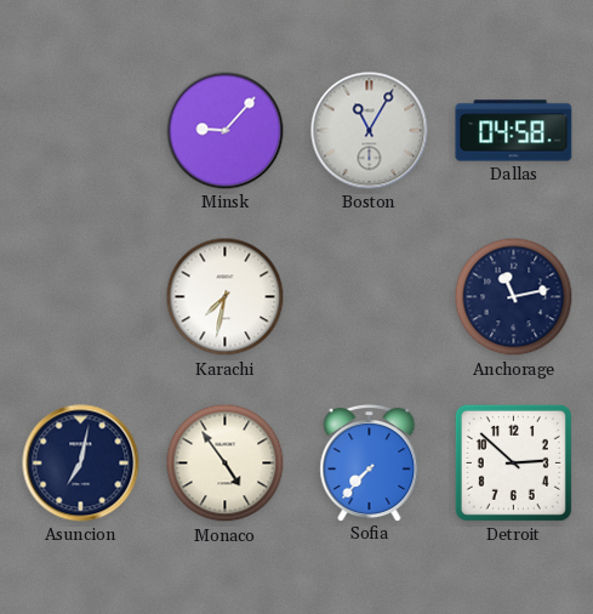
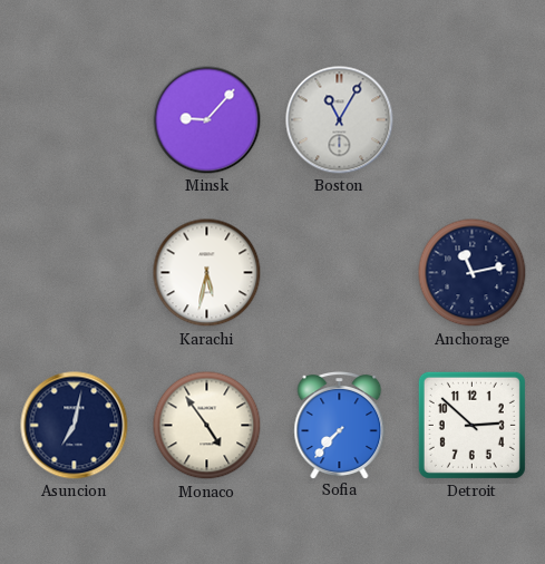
Dallas: 04:58 -> none (514, 131)
Karachi: 7:32 -> 5:32 (207, 273)
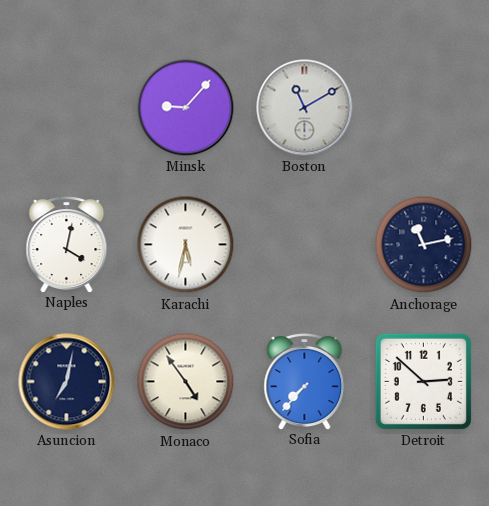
Boston: 11:05 -> 11:10 (305, 108)
Naples: none -> 4:02 (67, 245)
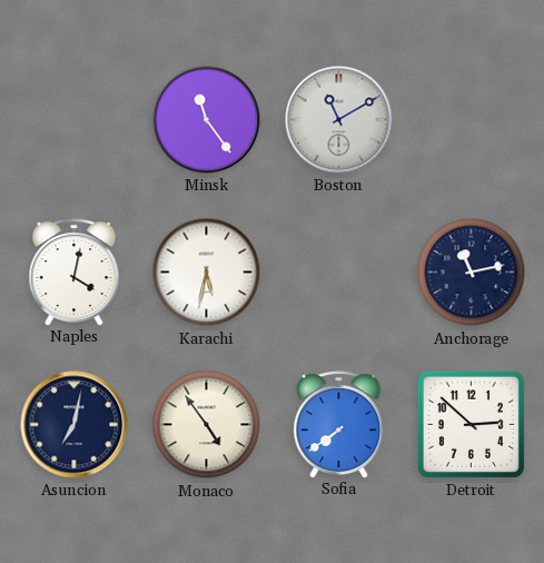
Minsk: 9:07 -> 11:24 (207, 120)
Sofia: 7:37 -> 7:39 (339, 425)
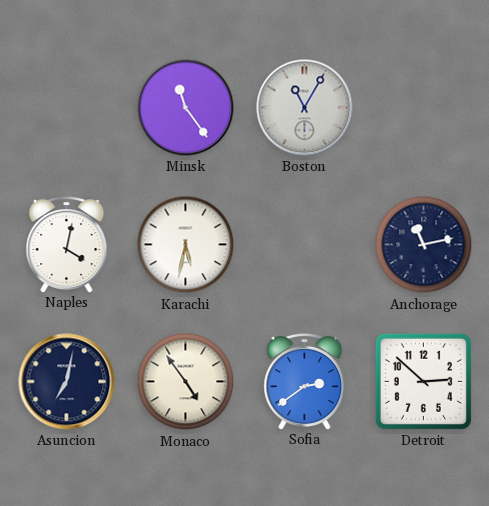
Boston: 11:10 -> 11:05 (305, 108)
Sofia: 7:39 -> 2:39 (305, 382)
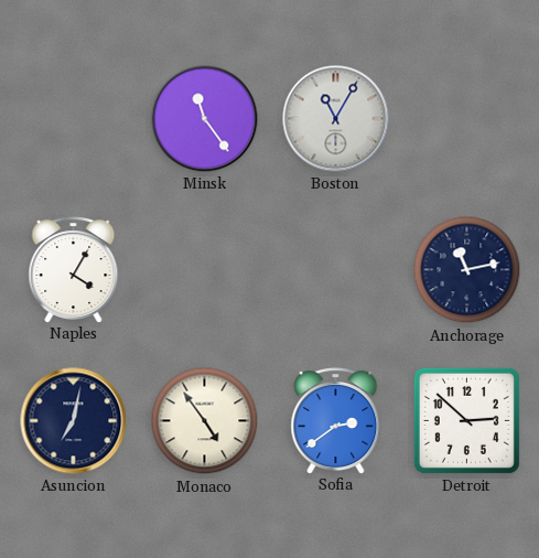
Naples: 4:02 -> 4:05 (74, 270)
Karachi: 5:32 -> none (186, 245)
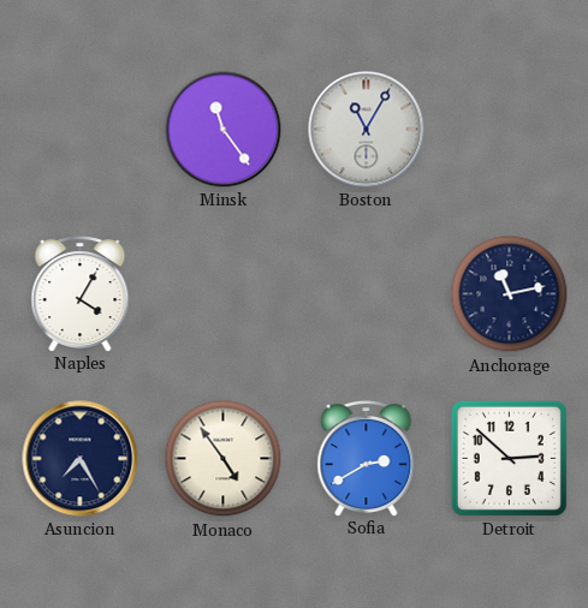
Asuncion: 7:02 -> 7:25 (81, 459)
Sofia: 2:39 -> 2:40 (367, 459)
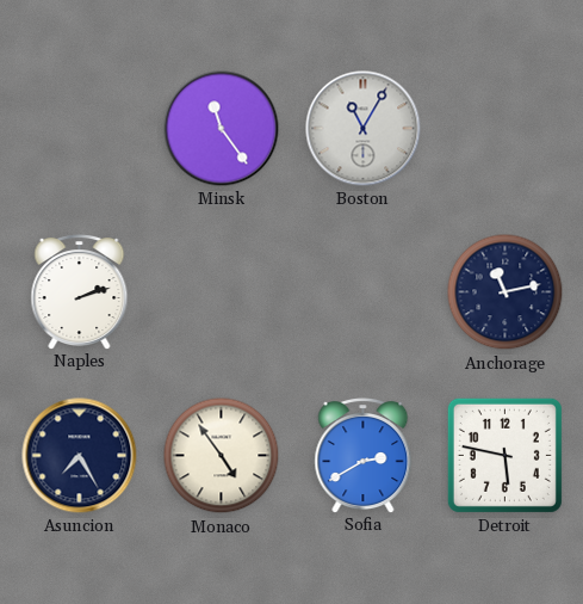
Naples: 4:05 -> 2:12 (80, 292)
Detroit: 2:52 -> 5:47 (504, 455)
